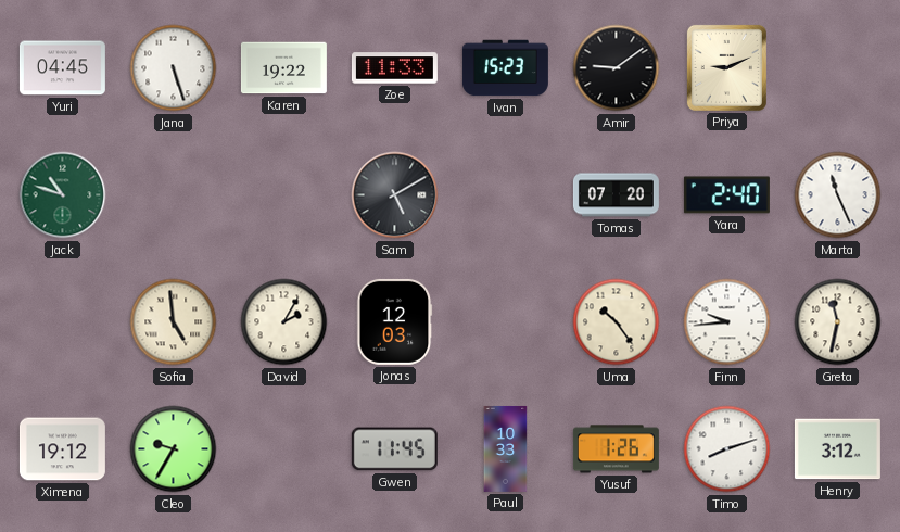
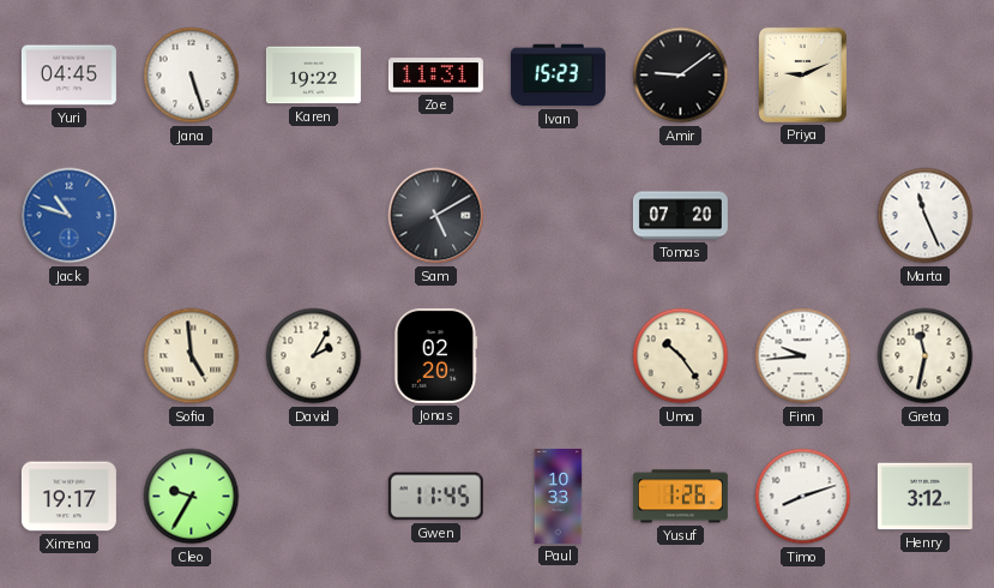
Zoe: 11:33 -> 11:31 (435, 76)
Jack dial: green -> blue (70, 216)
Yara: 2:40 -> none (726, 195)
Jonas: 12:03 -> 02:20 (436, 355)
Ximena: 19:12 -> 19:17 (68, 497)
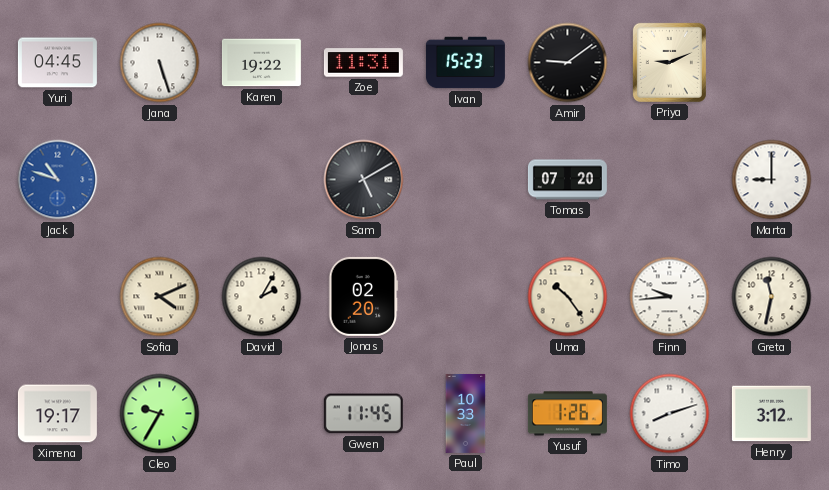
Marta: 11:26 -> 9:00 (772, 180)
Sofia: 4:59 -> 4:11 (160, 297)
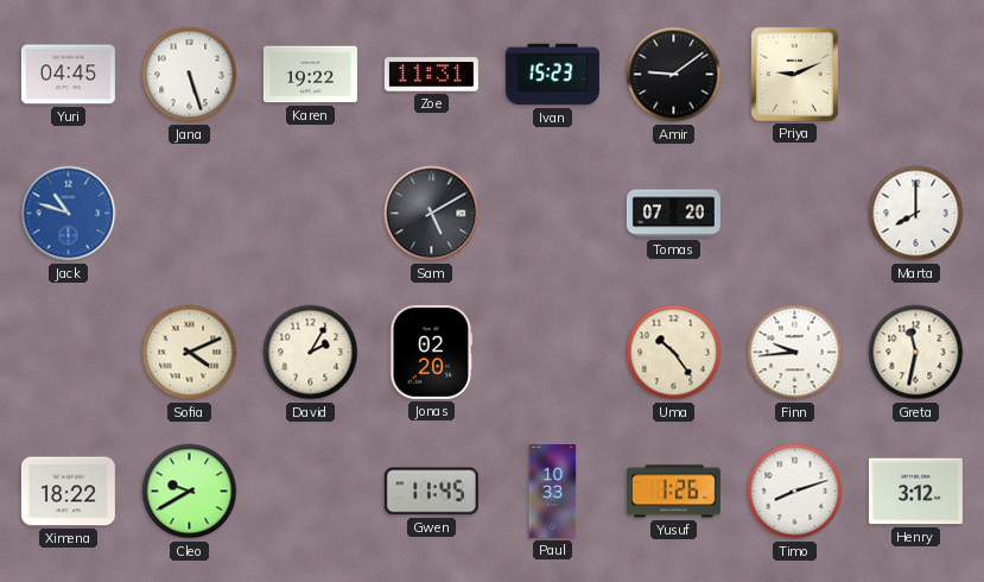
Marta: 9:00 -> 8:00 (916, 214)
Ximena: 19:17 -> 18:22 (68, 492)
Cleo: 9:35 -> 9:40 (190, 492)
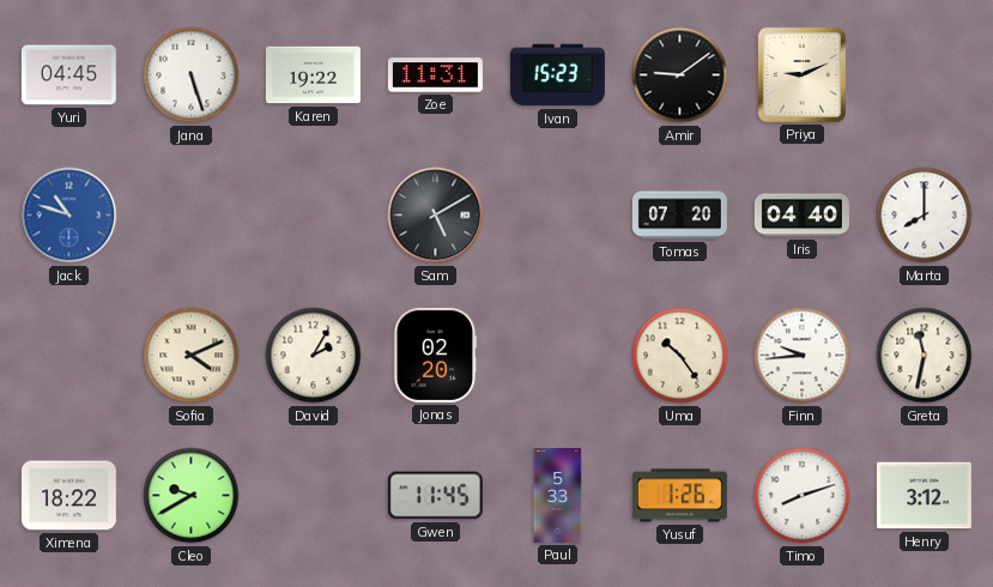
Iris: none -> 04:40 (801, 216)
Paul: 10:33 -> 5:33 (558, 495)
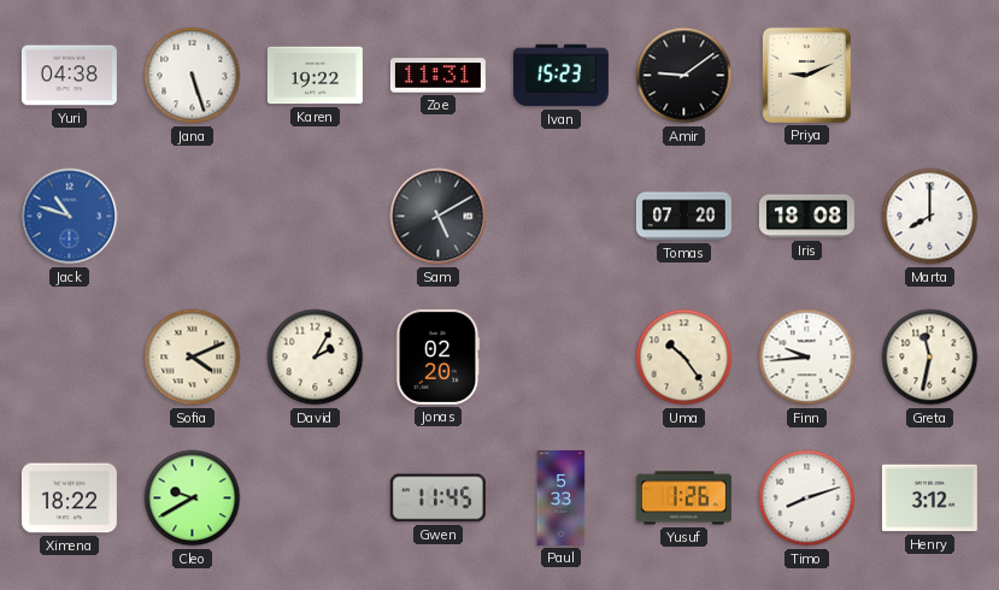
Yuri: 04:45 -> 04:38 (69, 76)
Iris: 04:40 -> 18:08 (806, 217)
